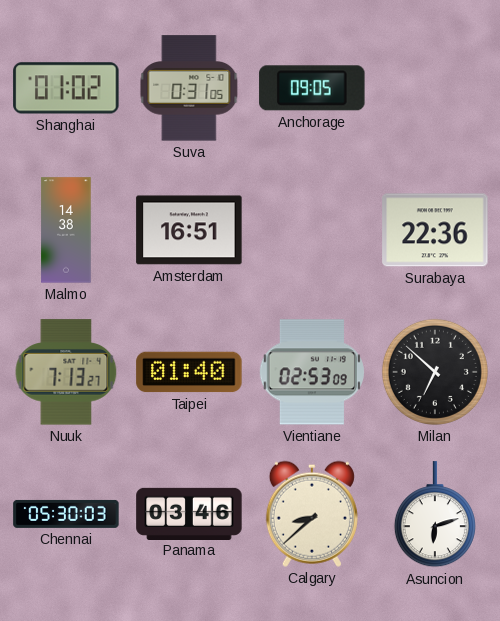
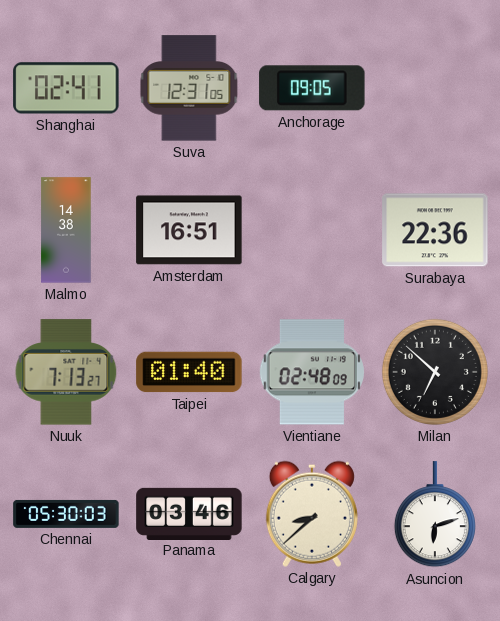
Shanghai: 01:02 -> 02:41 (66, 88)
Suva: 0:31 -> 12:31 (189, 88)
Vientiane: 02:53 -> 02:48 (312, 372)
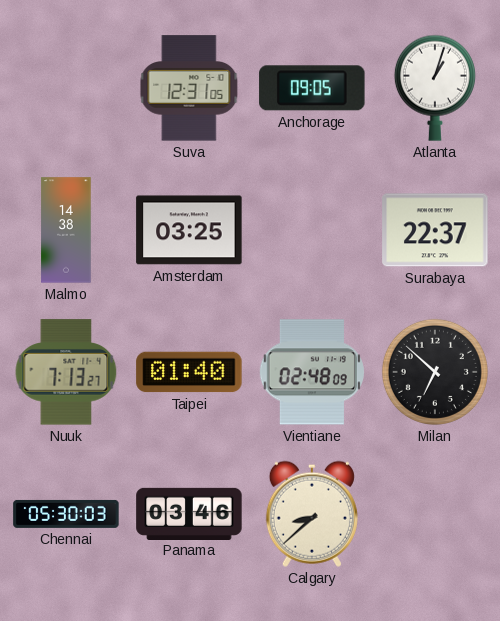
Shanghai: 02:41 -> none (66, 88)
Atlanta: none -> 1:03 (435, 88)
Amsterdam: 16:51 -> 03:25 (189, 230)
Surabaya: 22:36 -> 22:37 (435, 230)
Asuncion: 6:12 -> none (435, 515)
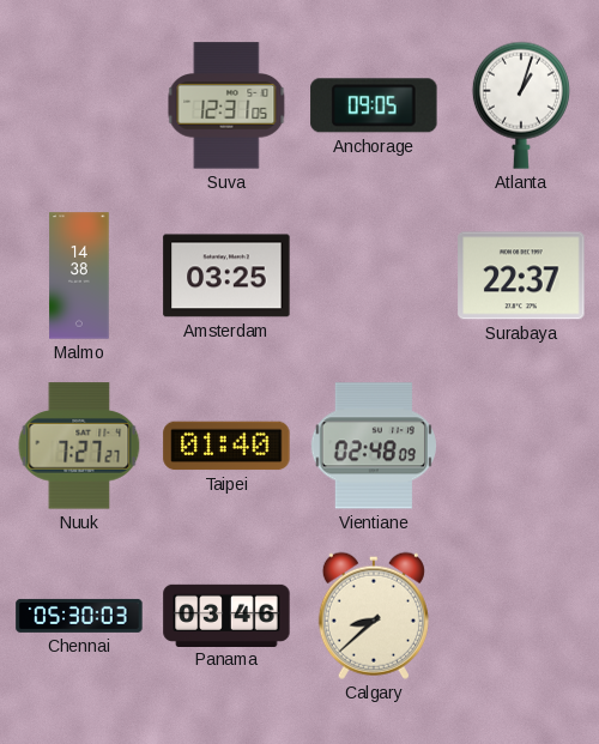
Nuuk: 7:13 -> 7:27 (79, 446)
Milan: 6:52 -> none (435, 372)
